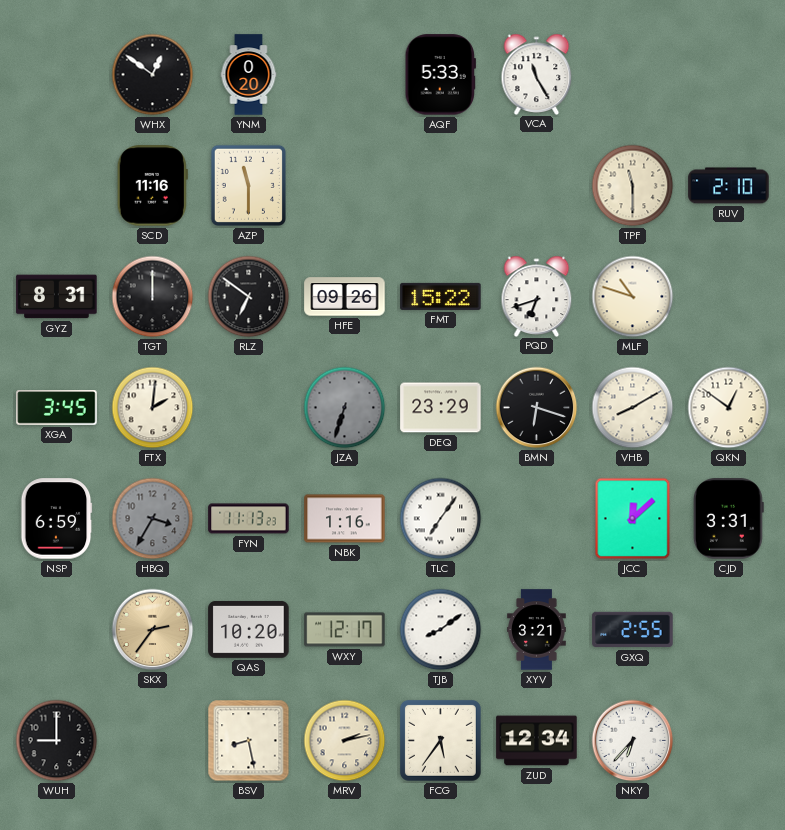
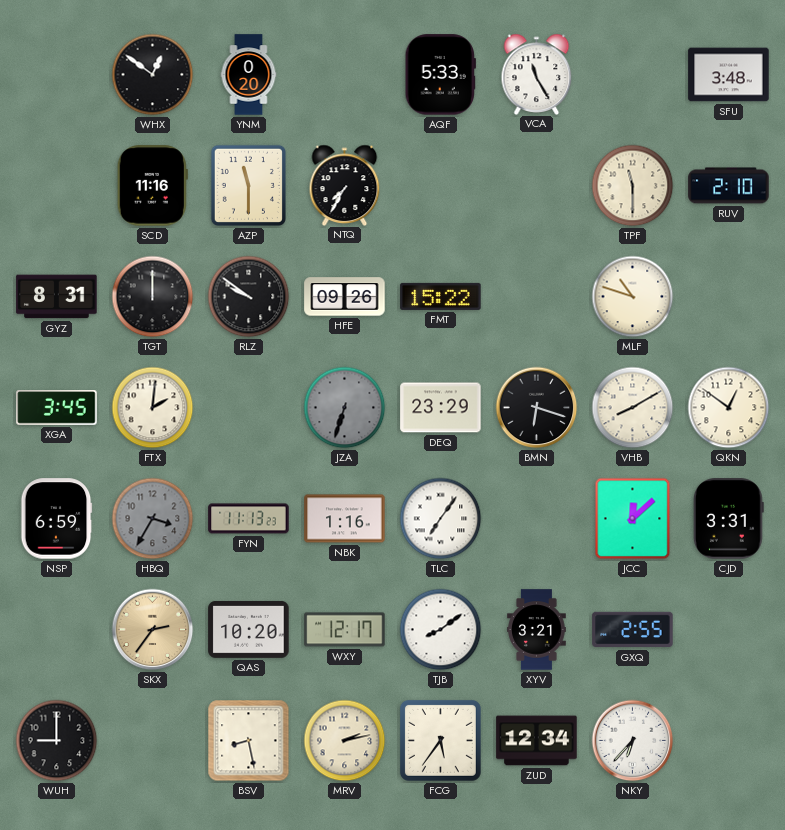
SFU: none -> 3:48 (729, 75)
NTQ: none -> 7:35 (345, 185)
RLZ: 6:51 -> 9:51 (249, 297)
PQD: 6:42 -> none (537, 296)
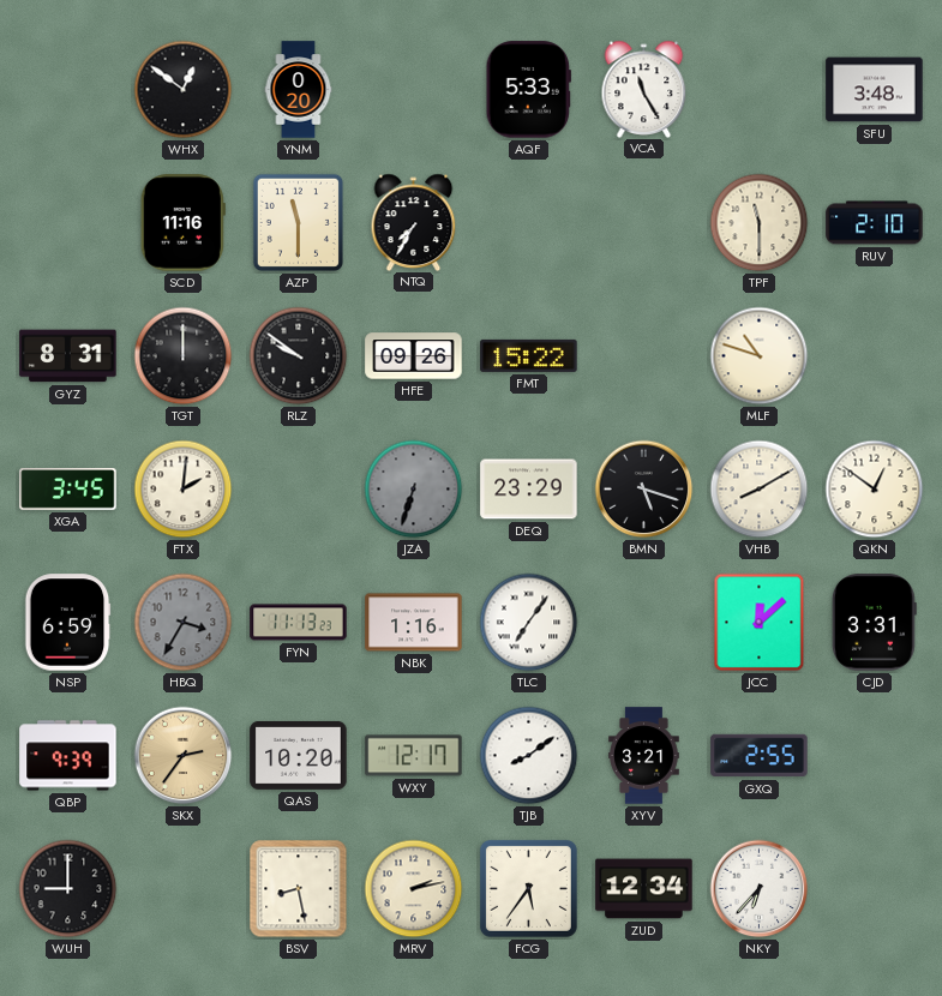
BMN: 6:18 -> 5:18 (644, 490)
QBP: none -> 9:39 (68, 756)
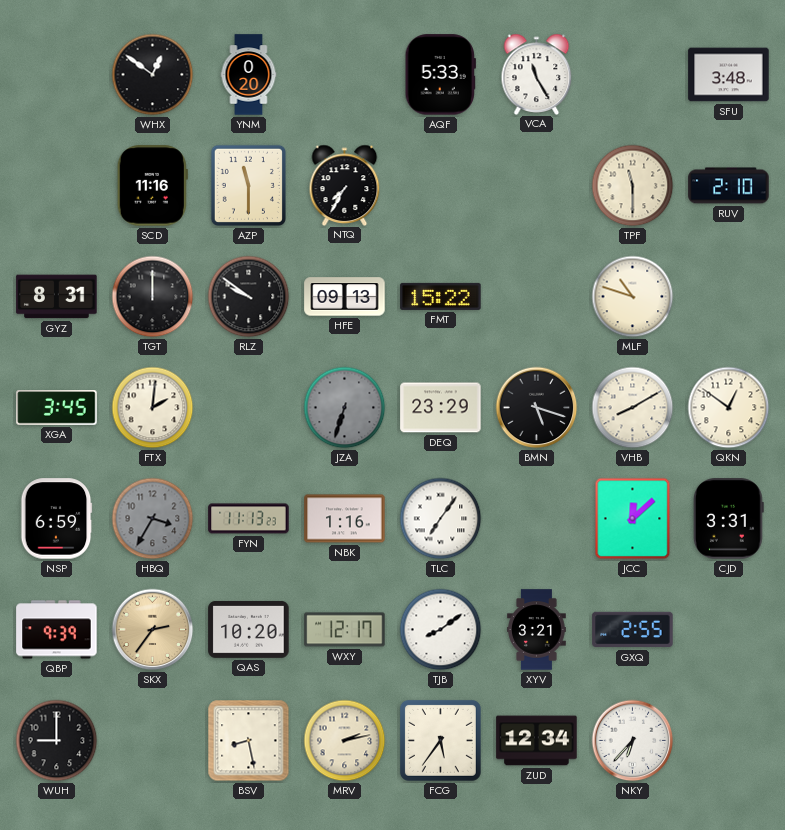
HFE: 09:26 -> 09:13 (345, 297)
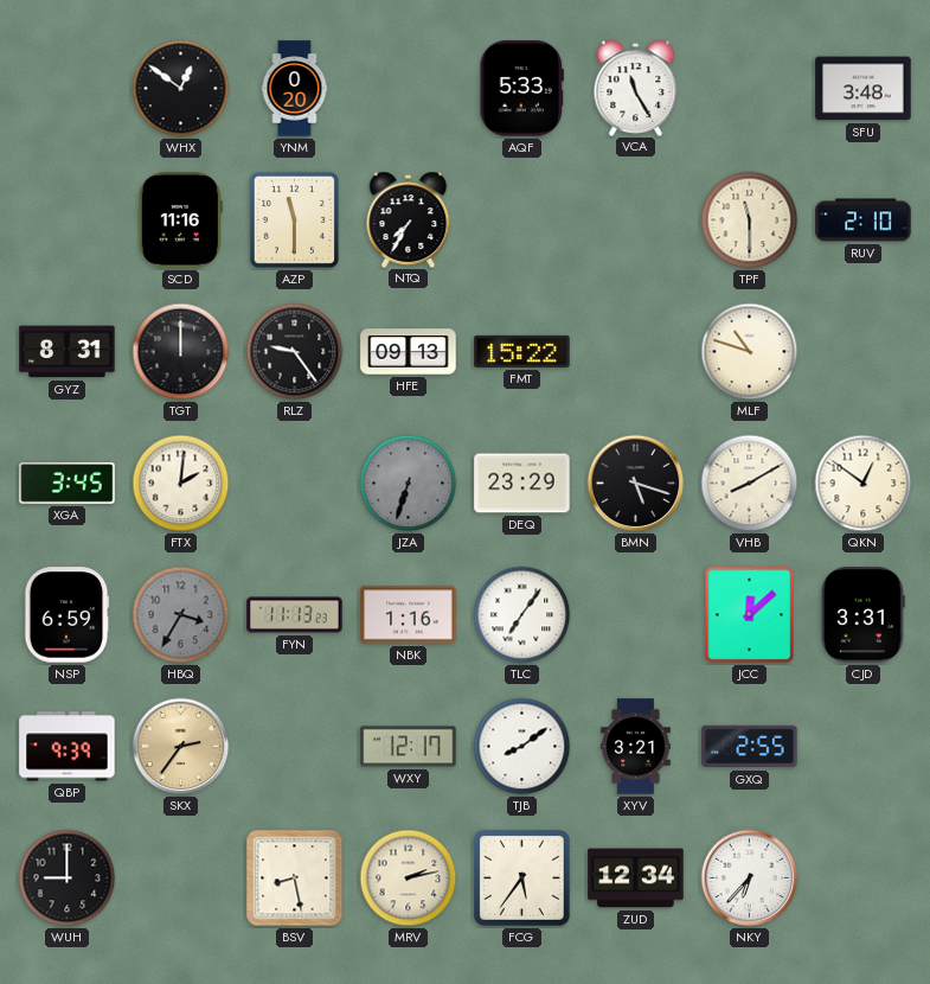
RLZ: 9:51 -> 9:24 (295, 352)
QAS: 10:20 -> none (249, 629)
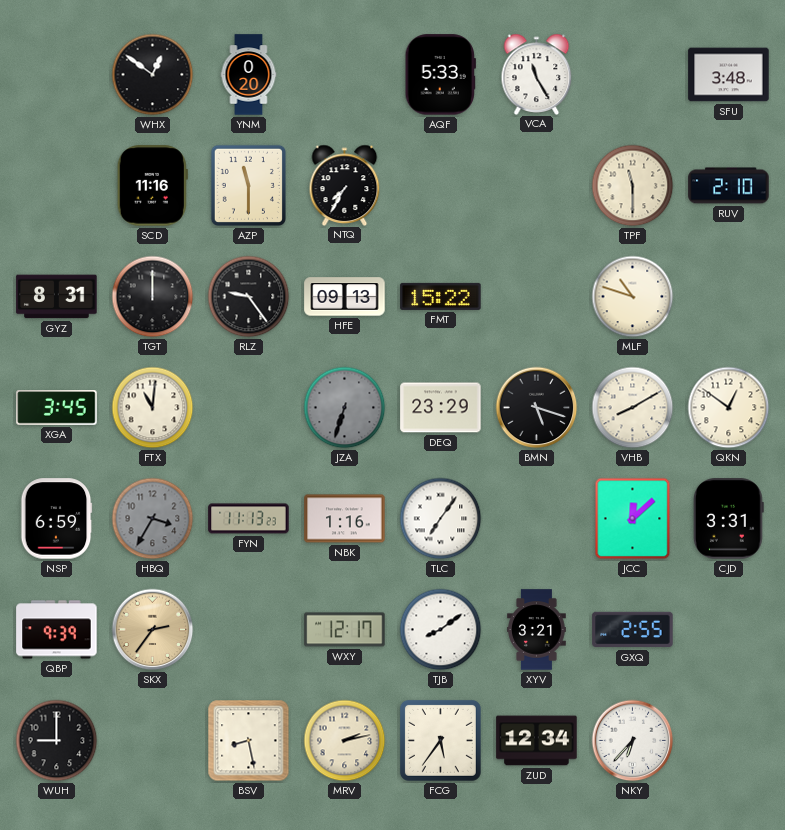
FTX: 2:01 -> 11:01 (153, 408)
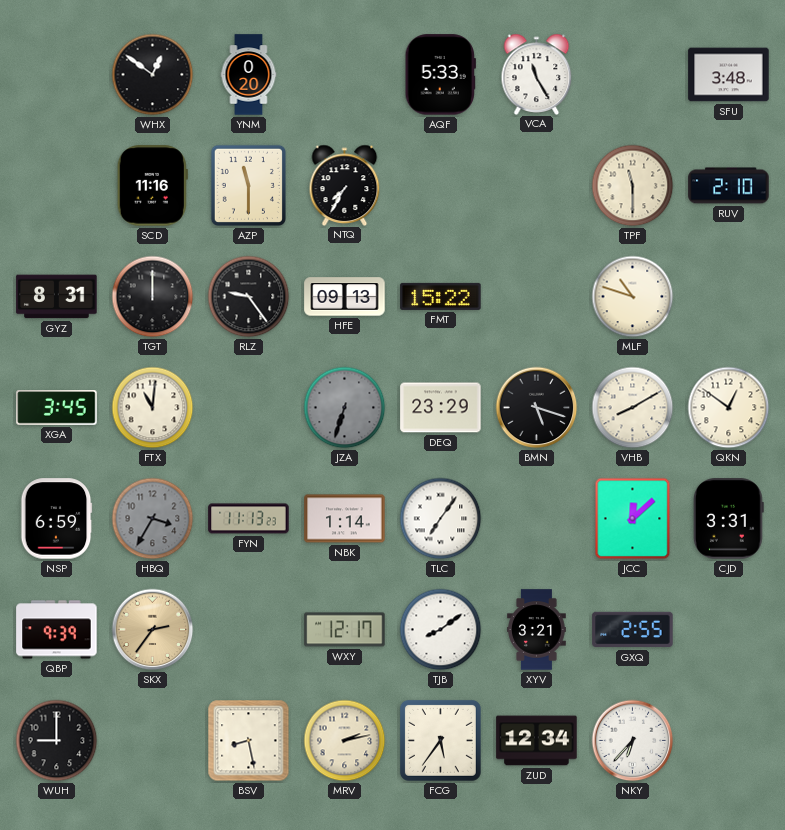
NBK: 1:16 -> 1:14 (345, 519)
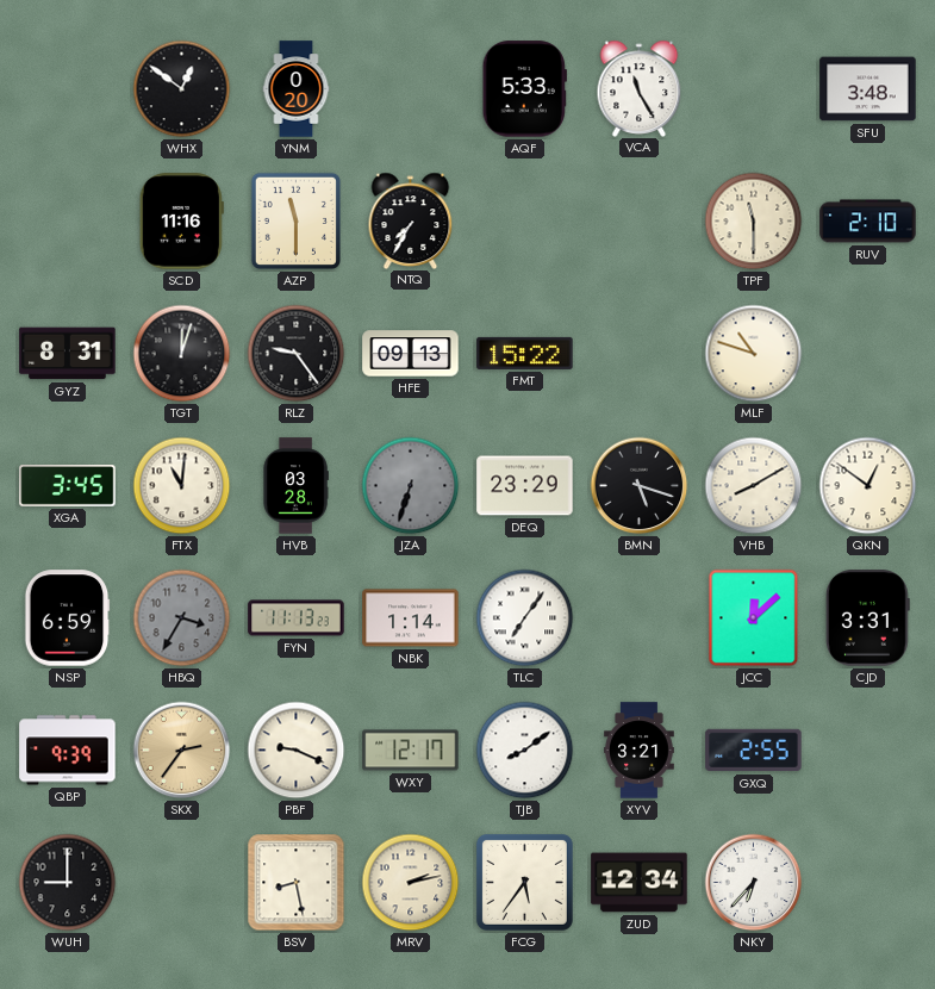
TGT: 12:00 -> 12:03 (182, 354)
HVB: none -> 03:28 (295, 486)
PBF: none -> 9:19 (297, 751)
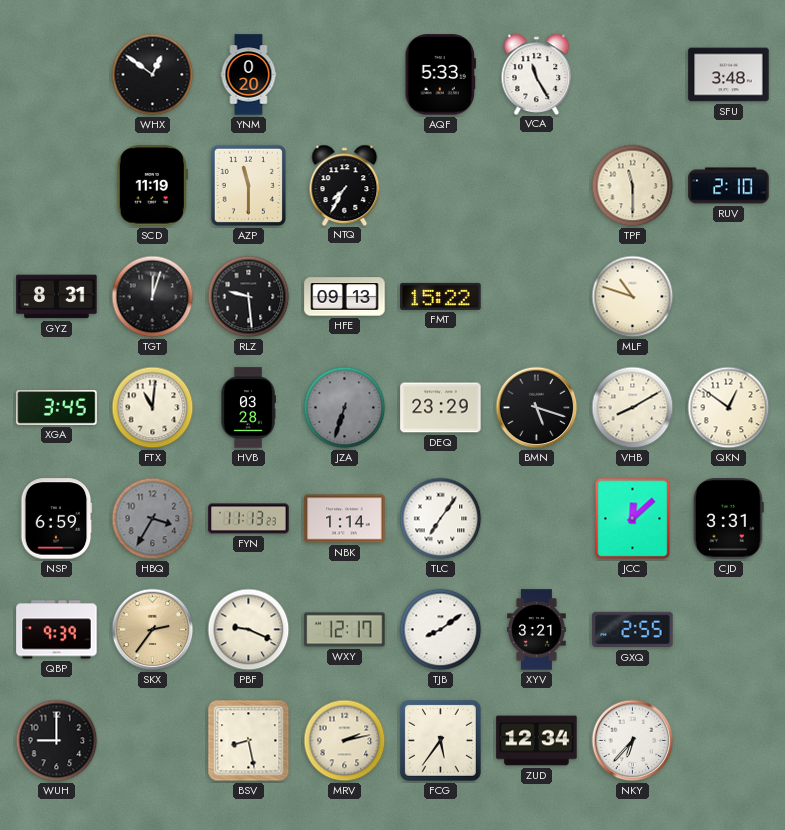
SCD: 11:16 -> 11:19 (152, 186)
RLZ: 9:24 -> 9:29 (249, 297)
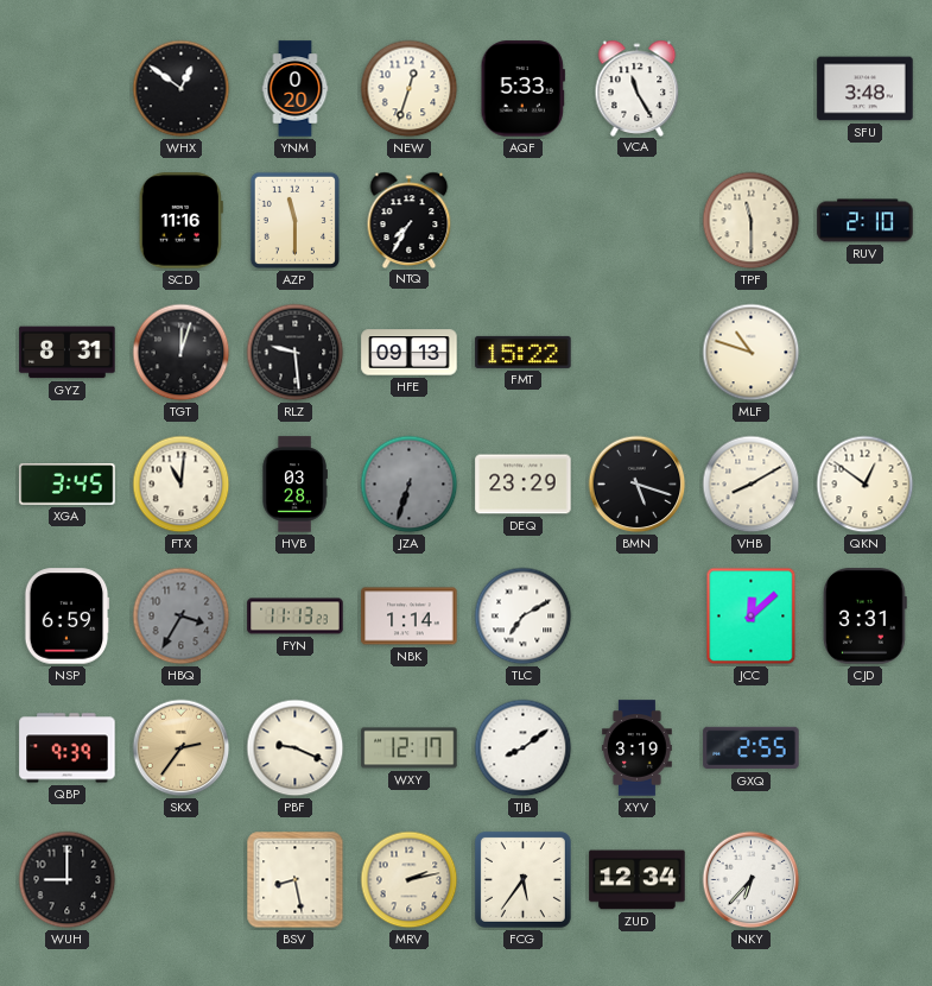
NEW: none -> 12:33 (410, 89)
SCD: 11:19 -> 11:16 (180, 221)
TLC: 7:06 -> 7:10 (524, 617)
XYV: 3:21 -> 3:19 (638, 748)
